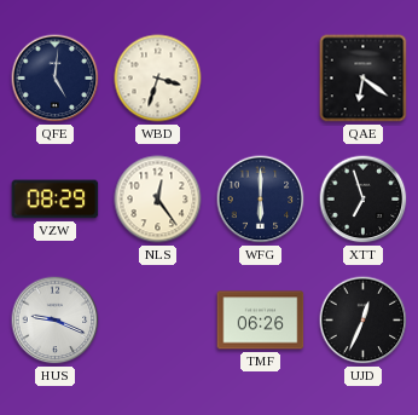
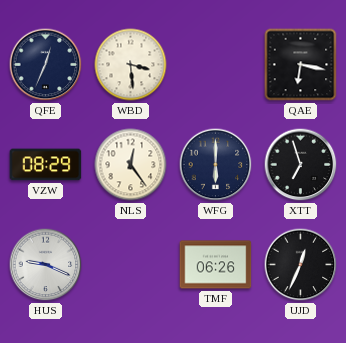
QFE: 5:01 -> 12:34 (46, 65)
WBD: 3:33 -> 3:29 (131, 65)
QAE: 6:21 -> 6:17 (301, 65)
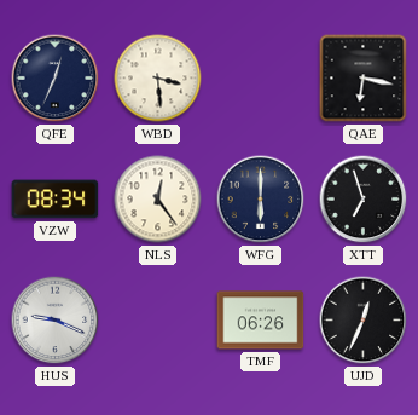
VZW: 08:29 -> 08:34 (56, 200)
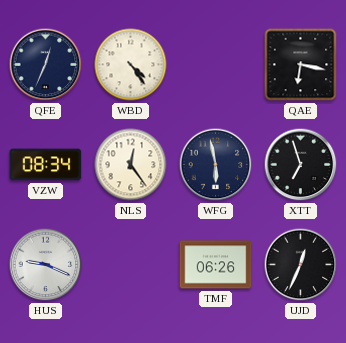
WBD: 3:29 -> 4:24 (131, 65)
WFG: 6:00 -> 5:58 (216, 165)
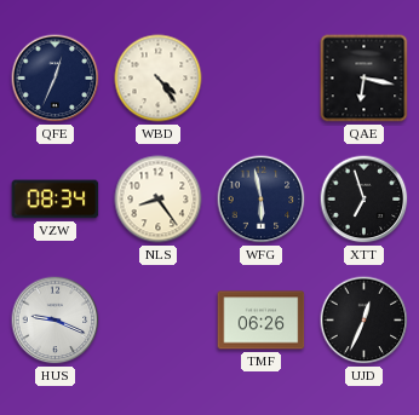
NLS: 12:24 -> 8:24 (159, 200)
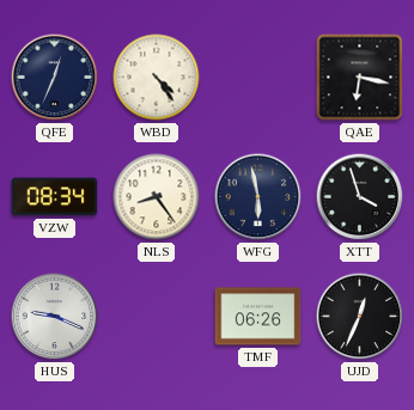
XTT: 6:57 -> 3:57 (360, 197)
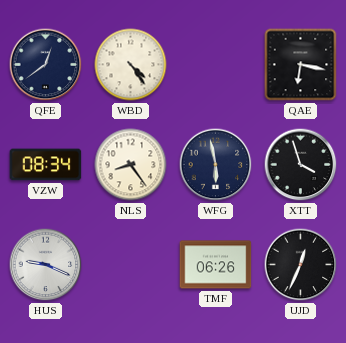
QFE: 12:34 -> 12:39 (46, 65)
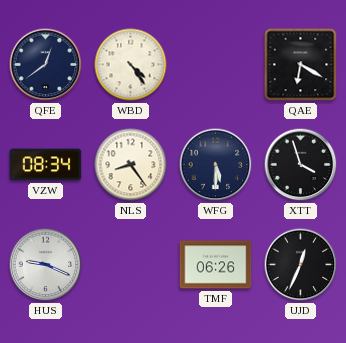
QAE: 6:17 -> 6:20 (301, 65)
WFG: 5:58 -> 5:30 (216, 165)
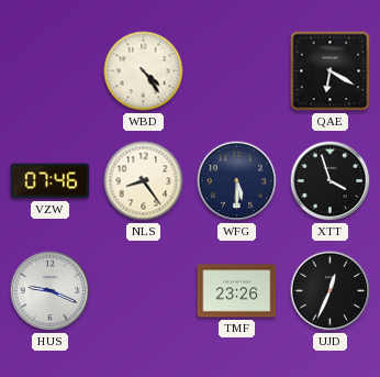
QFE: 12:39 -> none (46, 65)
VZW: 08:34 -> 07:46 (51, 181)
TMF: 06:26 -> 23:26 (237, 291)
